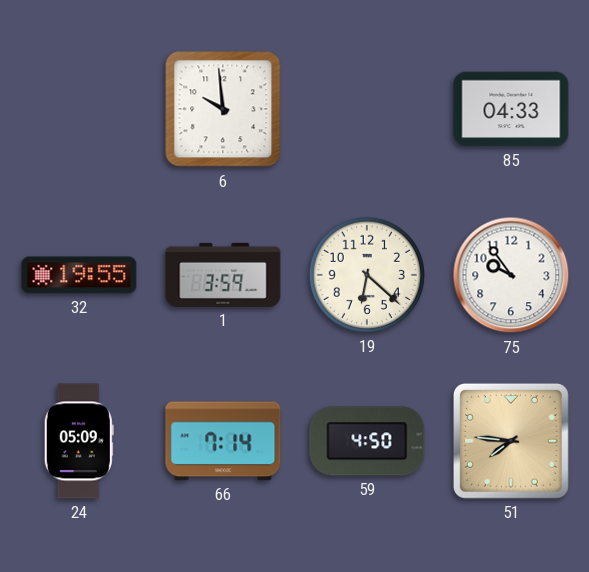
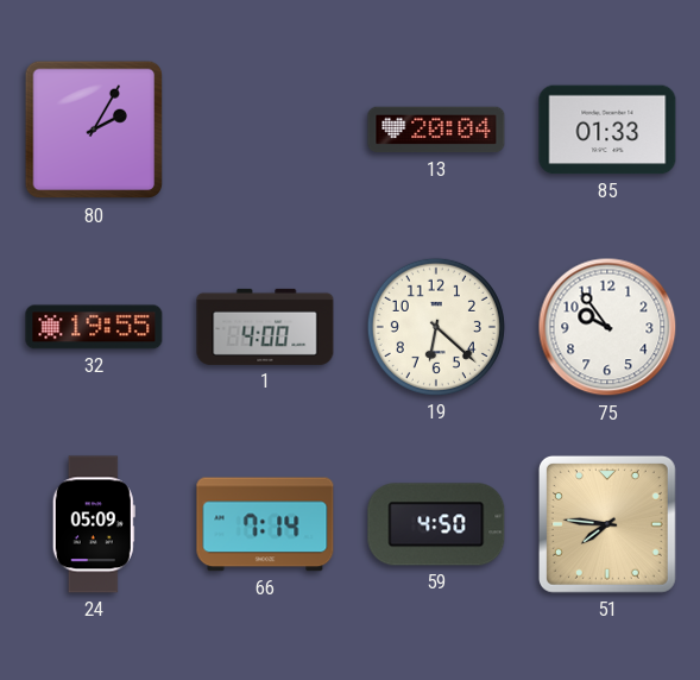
80: none -> 2:05 (94, 130)
6: 9:59 -> none (223, 109)
13: none -> 20:04 (436, 130)
85: 04:33 -> 01:33 (607, 130)
1: 3:59 -> 4:00 (265, 327)
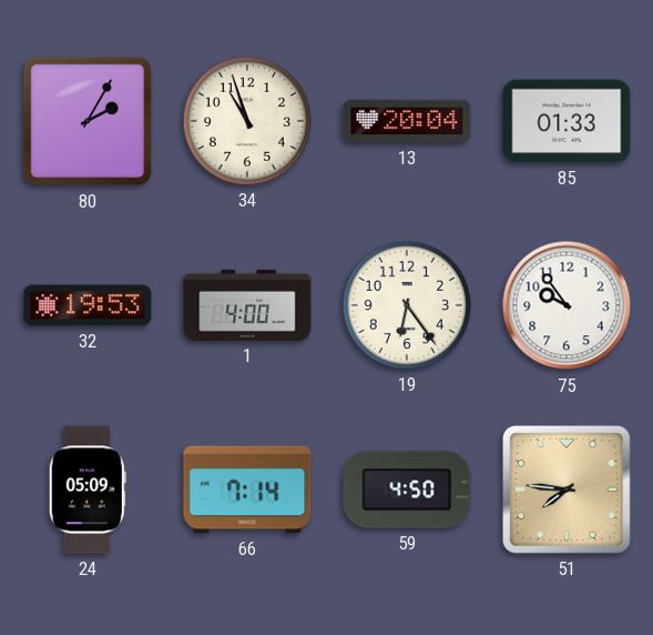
34: none -> 10:57 (247, 121)
32: 19:55 -> 19:53 (88, 305)
19: 6:22 -> 6:24 (407, 305)
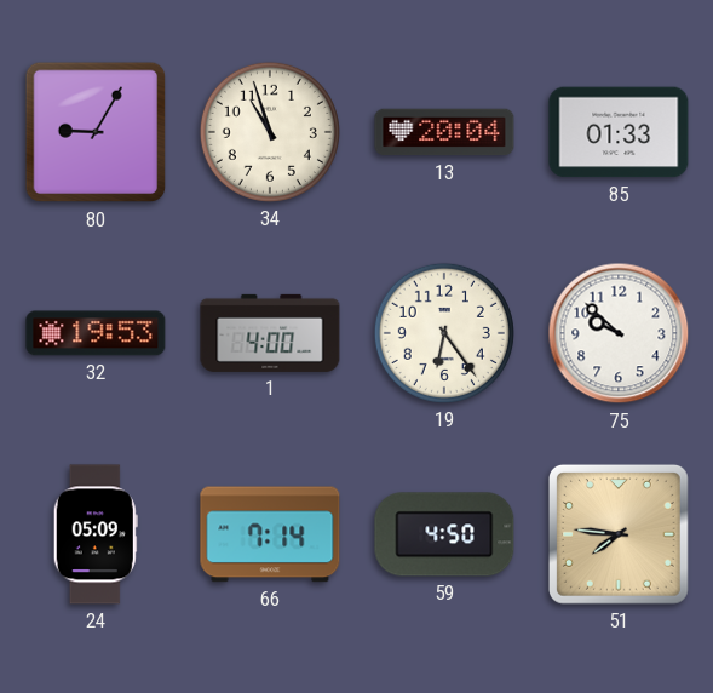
80: 2:05 -> 9:05 (96, 132)
75: 9:54 -> 9:52 (619, 333)
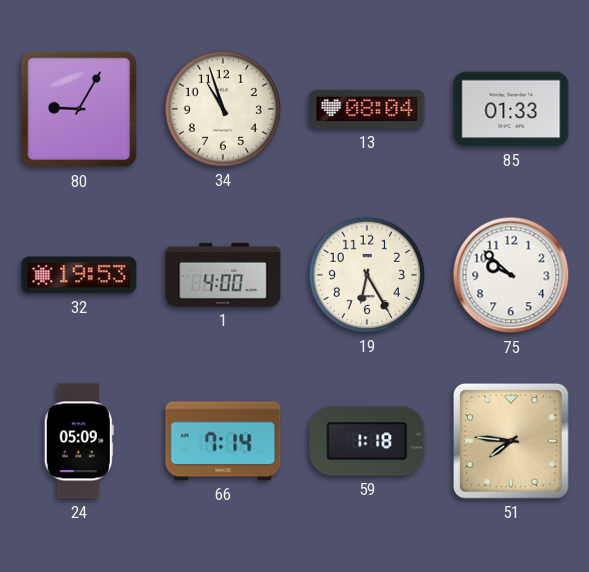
13: 20:04 -> 08:04 (367, 109)
19: 6:24 -> 6:25 (367, 275)
59: 4:50 -> 1:18 (367, 441)
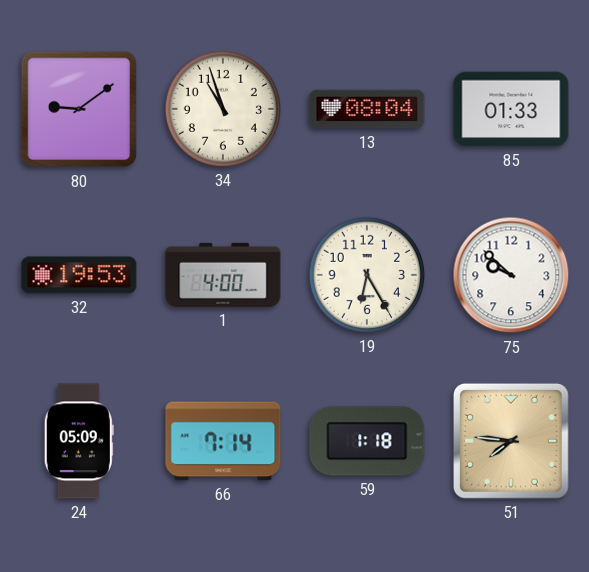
80: 9:05 -> 9:09 (79, 109)
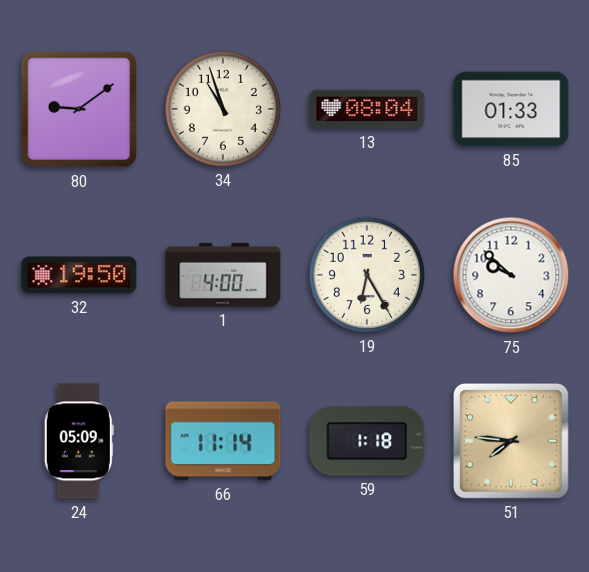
32: 19:53 -> 19:50 (79, 275)
66: 7:14 -> 11:14 (223, 441)
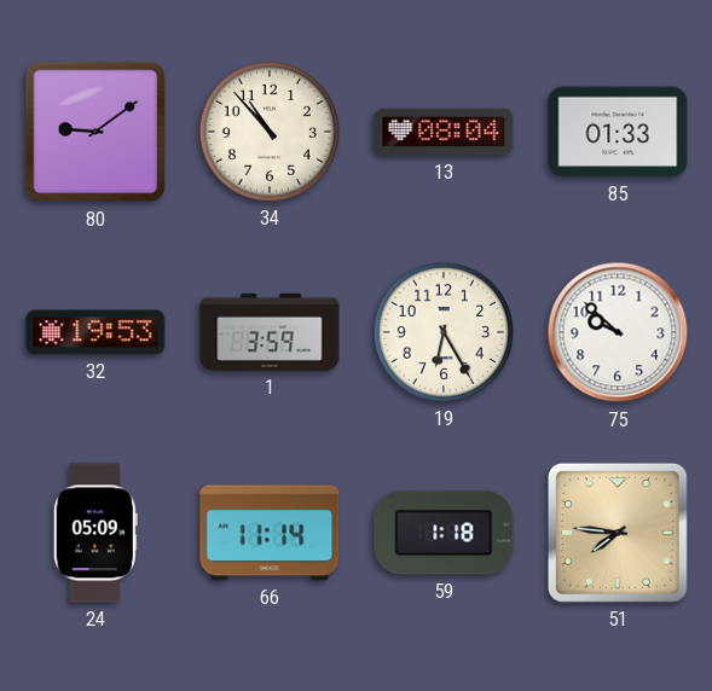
34: 10:57 -> 10:53 (270, 132)
32: 19:50 -> 19:53 (95, 332)
1: 4:00 -> 3:59 (270, 332)
